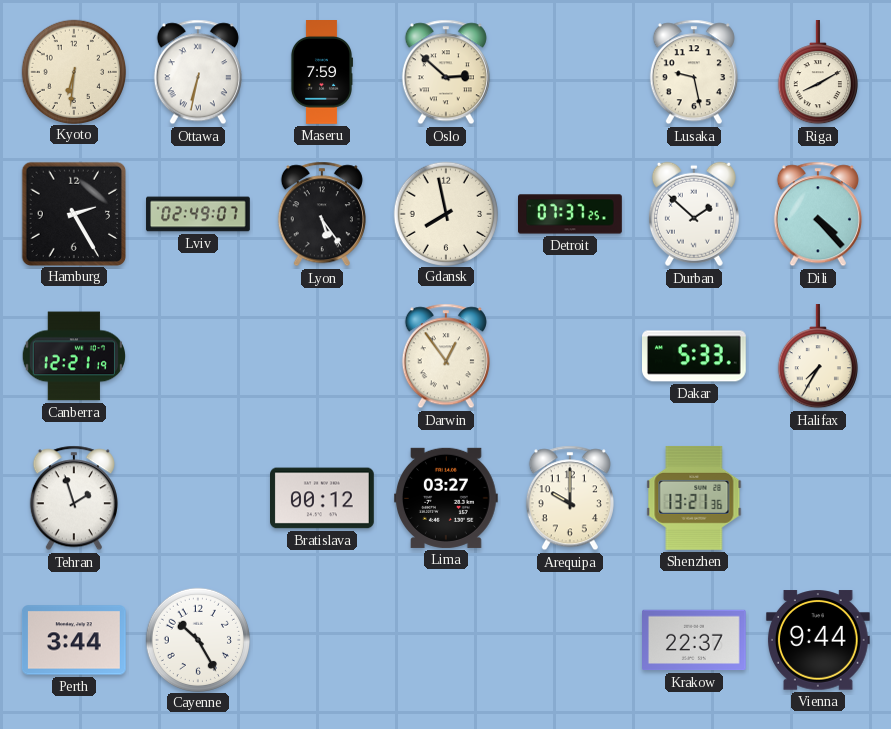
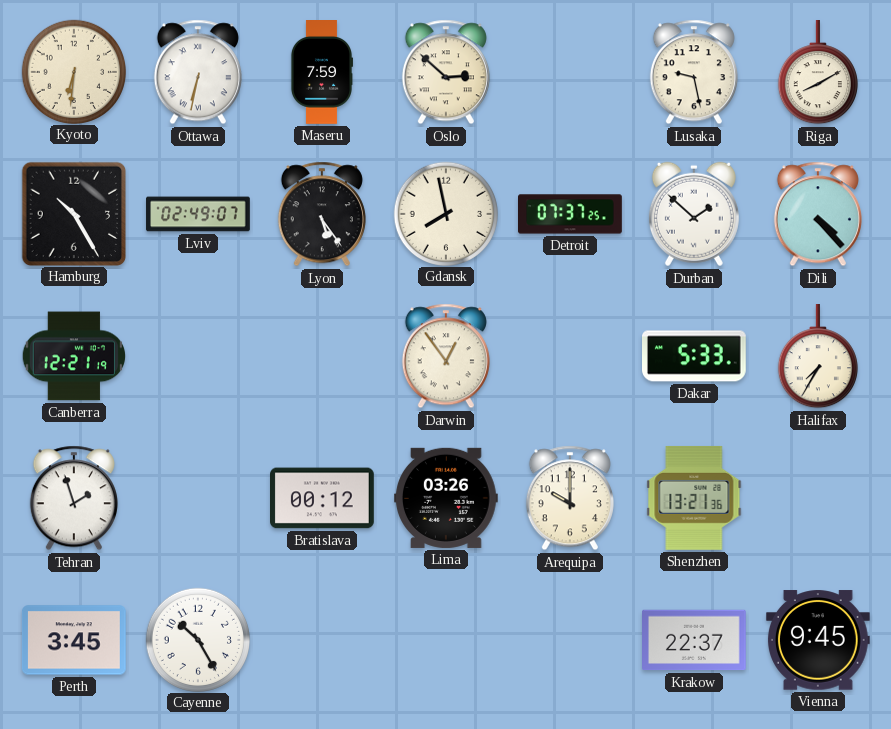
Hamburg: 2:25 -> 10:25 (73, 213)
Lima: 03:27 -> 03:26 (447, 498)
Perth: 3:44 -> 3:45 (74, 640)
Vienna: 9:44 -> 9:45 (818, 640)
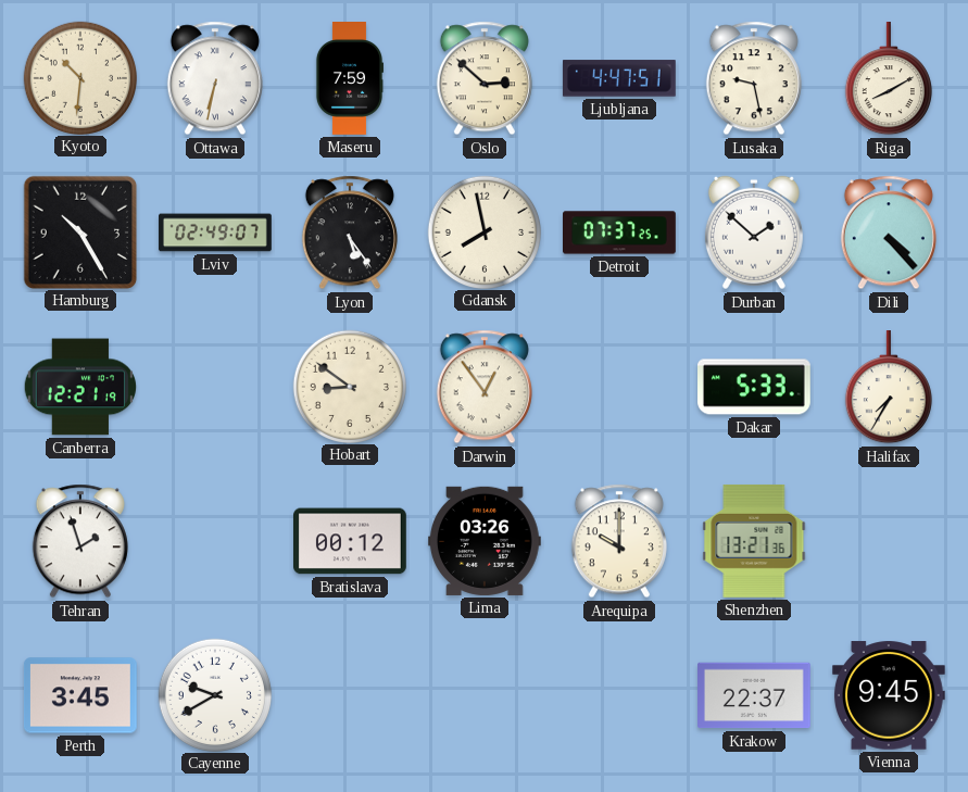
Kyoto: 6:31 -> 10:31 (79, 77)
Ljubljana: none -> 4:47 (619, 78)
Hobart: none -> 8:51 (349, 386)
Cayenne: 10:25 -> 9:40 (214, 694)
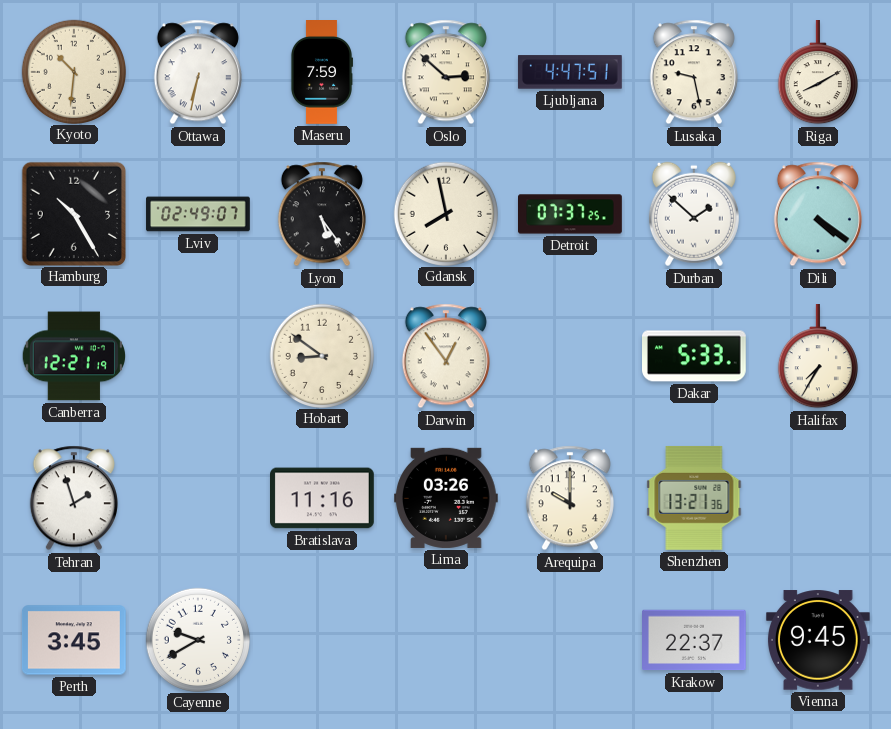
Dili: 4:23 -> 4:21 (818, 214)
Bratislava: 00:12 -> 11:16 (323, 498)
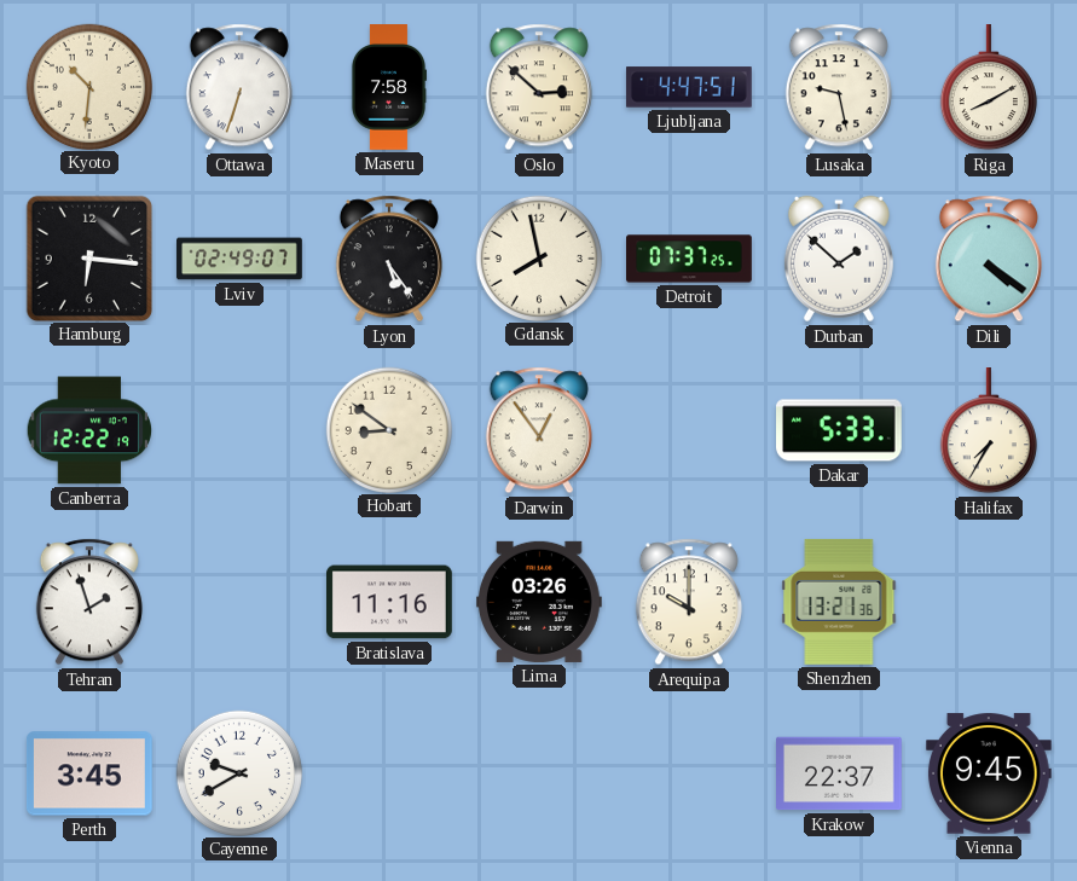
Ottawa: 6:32 -> 6:33 (239, 87)
Maseru: 7:59 -> 7:58 (388, 87)
Hamburg: 10:25 -> 6:16 (88, 257)
Canberra: 12:21 -> 12:22 (88, 430)
